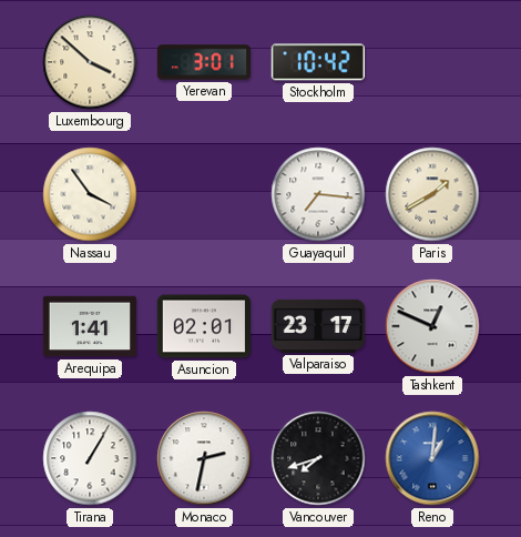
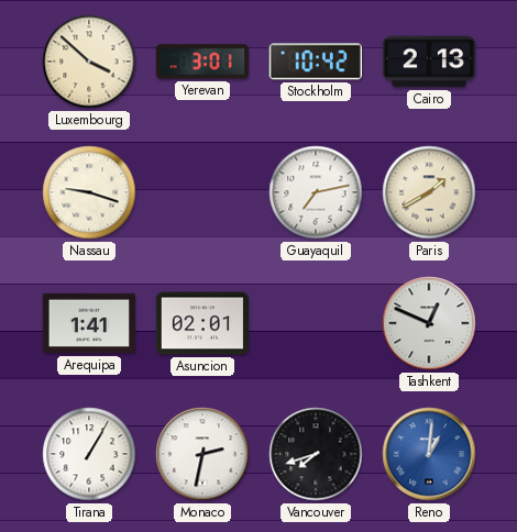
Cairo: none -> 2:13 (428, 62)
Nassau: 3:54 -> 9:18 (89, 192)
Guayaquil: 7:16 -> 7:13 (316, 192)
Valparaiso: 23:17 -> none (318, 326)
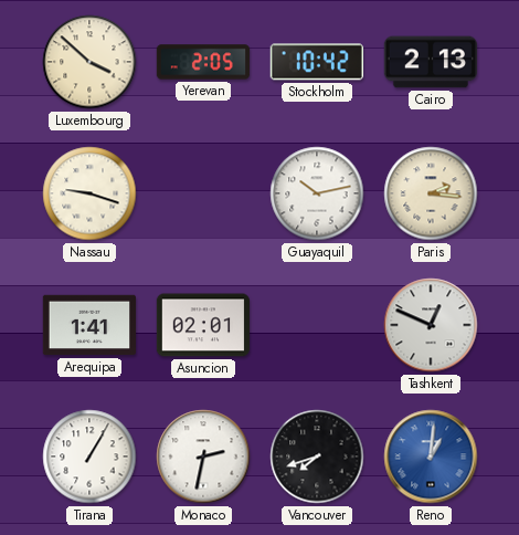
Yerevan: 3:01 -> 2:05 (203, 62)
Guayaquil: 7:13 -> 10:13 (317, 193)
Paris: 1:40 -> 2:16 (431, 193)
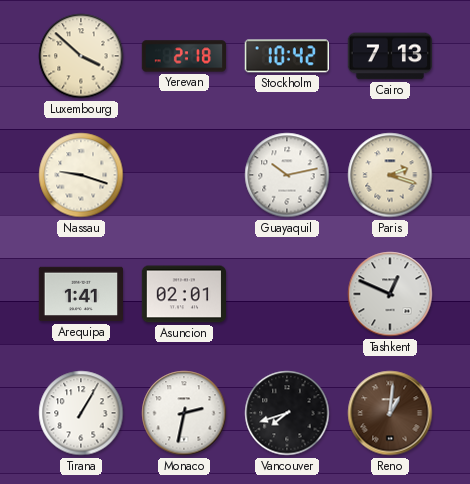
Yerevan: 2:05 -> 2:18 (184, 56)
Cairo: 2:13 -> 7:13 (389, 56)
Paris: 2:16 -> 2:18 (390, 175)
Reno dial: blue -> brown (390, 413)
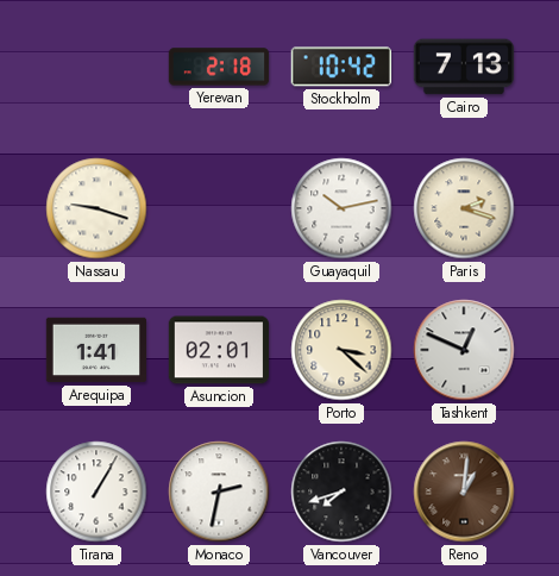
Luxembourg: 3:52 -> none (81, 56)
Porto: none -> 3:22 (341, 350)
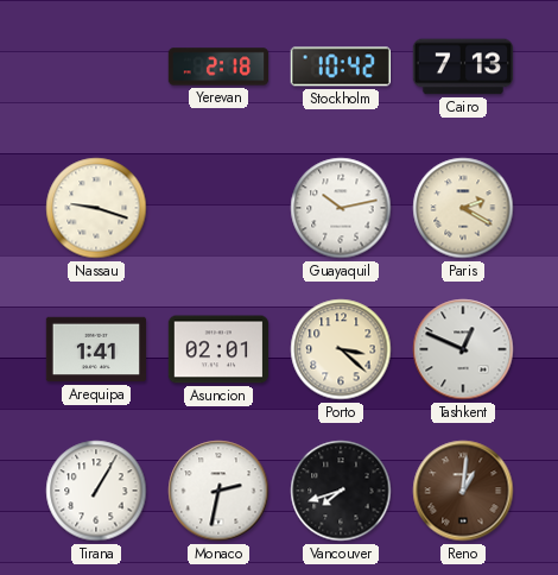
Paris: 2:18 -> 2:20 (463, 208)
